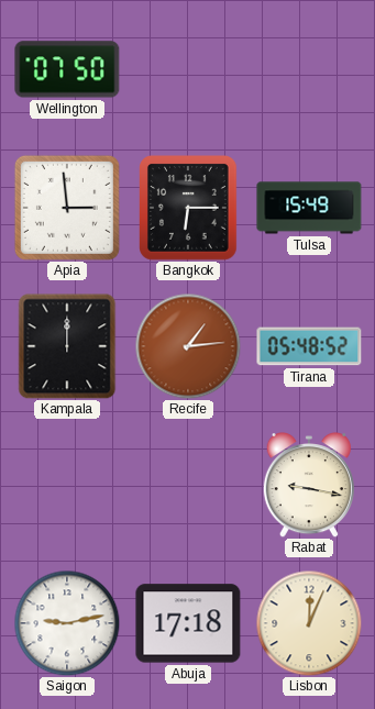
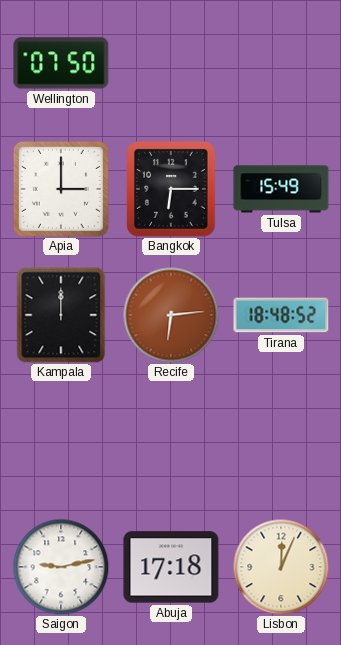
Apia: 2:59 -> 3:00 (61, 189)
Recife: 1:14 -> 6:14 (171, 315)
Tirana: 05:48 -> 18:48 (281, 315)
Rabat: 9:17 -> none (309, 486)
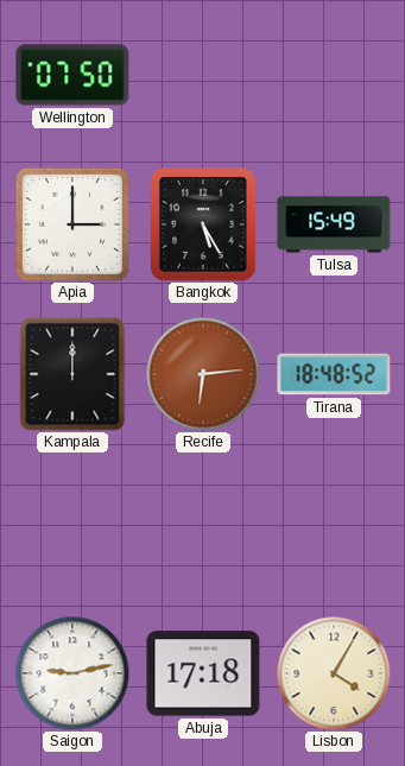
Bangkok: 6:15 -> 5:25 (204, 226)
Lisbon: 12:04 -> 4:05 (334, 673)
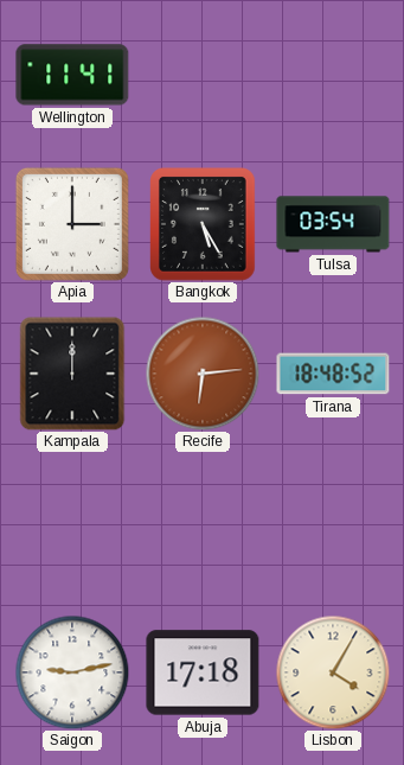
Wellington: 07:50 -> 11:41 (72, 75)
Tulsa: 15:49 -> 03:54 (333, 224)
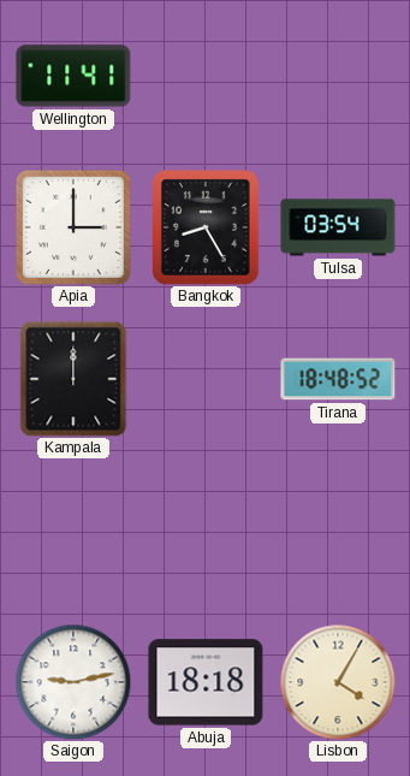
Bangkok: 5:25 -> 8:25 (207, 229)
Recife: 6:14 -> none (203, 374)
Abuja: 17:18 -> 18:18 (206, 682)
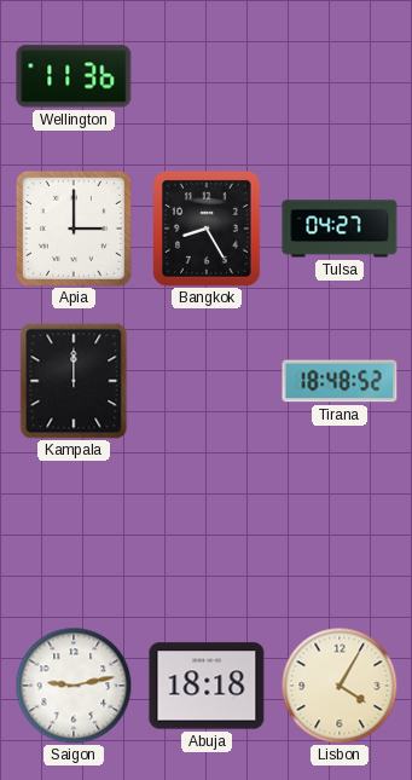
Wellington: 11:41 -> 11:36 (74, 76)
Tulsa: 03:54 -> 04:27 (340, 229)
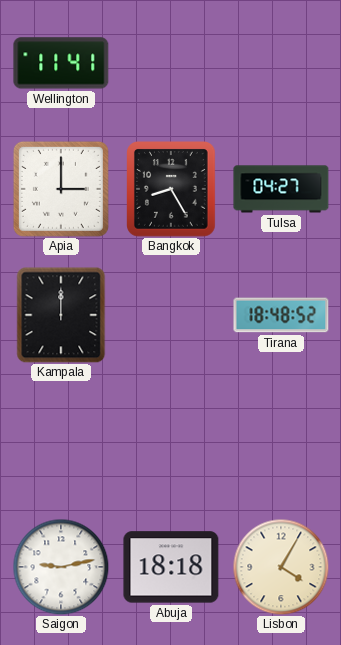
Wellington: 11:36 -> 11:41 (61, 63)
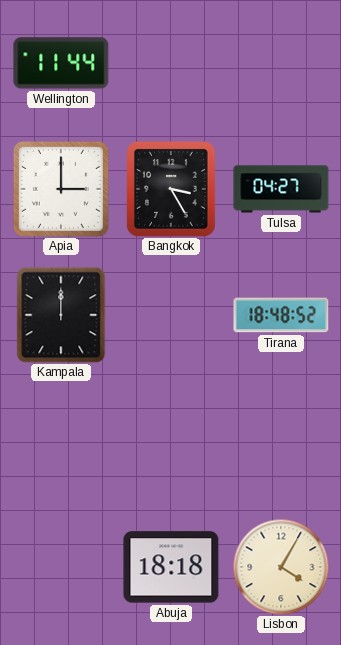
Wellington: 11:41 -> 11:44 (61, 63)
Bangkok: 8:25 -> 3:25 (172, 190)
Saigon: 9:13 -> none (61, 567)
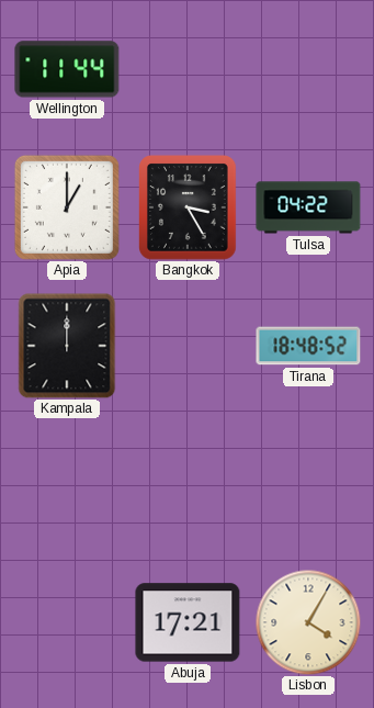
Apia: 3:00 -> 1:00 (67, 207)
Tulsa: 04:27 -> 04:22 (308, 207)
Abuja: 18:18 -> 17:21 (188, 622)
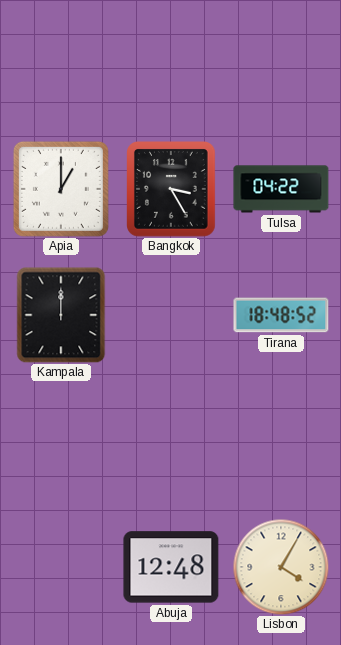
Wellington: 11:44 -> none (67, 69)
Abuja: 17:21 -> 12:48 (171, 567)
